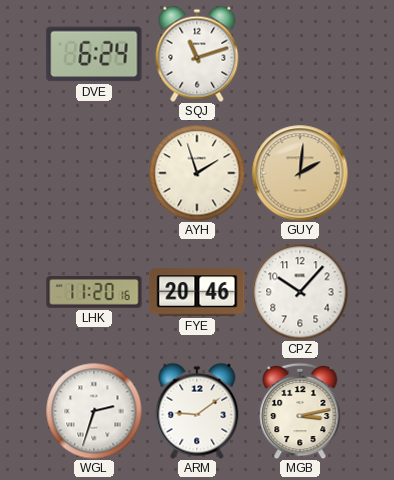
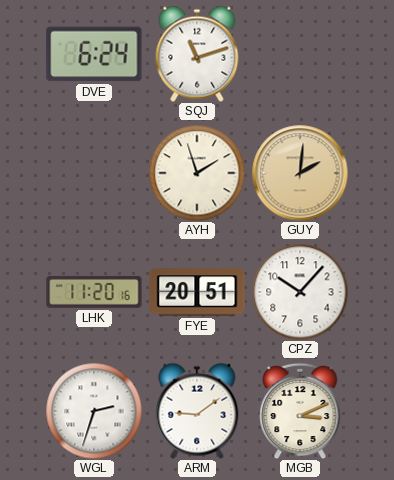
FYE: 20:46 -> 20:51 (197, 292)
MGB: 3:13 -> 3:11 (300, 411)
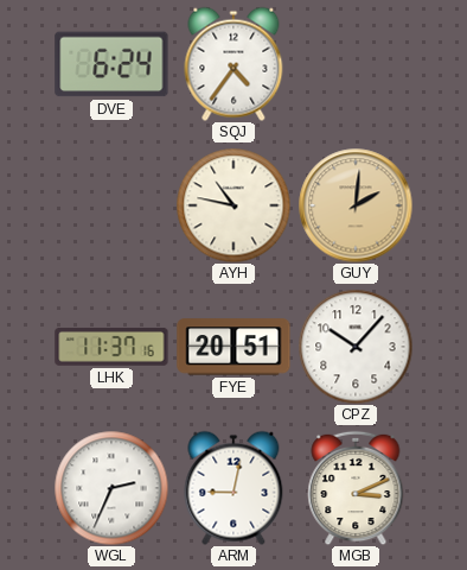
SQJ: 11:12 -> 4:36 (233, 64)
AYH: 1:57 -> 10:47 (233, 205)
LHK: 11:20 -> 11:37 (111, 347)
WGL: 2:33 -> 2:34 (111, 488)
ARM: 9:09 -> 9:02 (233, 488)
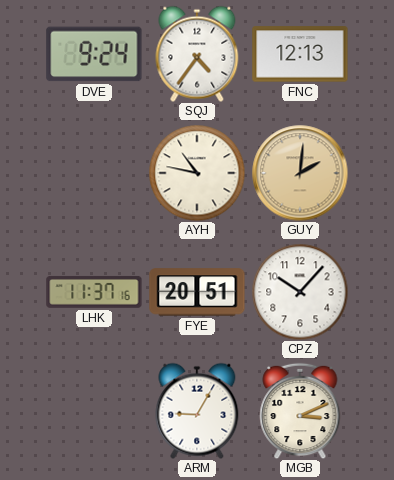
DVE: 6:24 -> 9:24 (94, 54)
FNC: none -> 12:13 (300, 54)
WGL: 2:34 -> none (111, 488)
ARM: 9:02 -> 9:05 (197, 411)
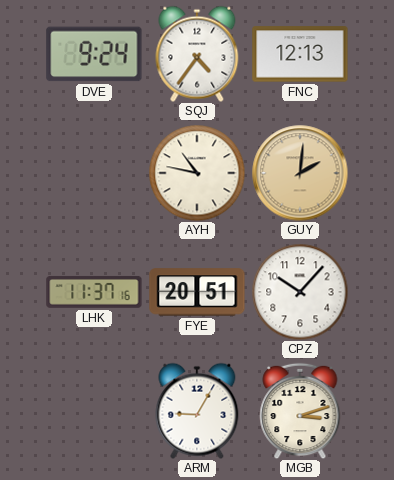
MGB: 3:11 -> 3:12 (300, 411)
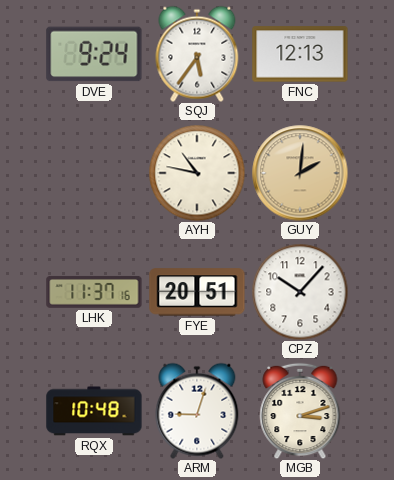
SQJ: 4:36 -> 5:36 (197, 54)
RQX: none -> 10:48 (94, 411)
ARM: 9:05 -> 9:03 (197, 411)
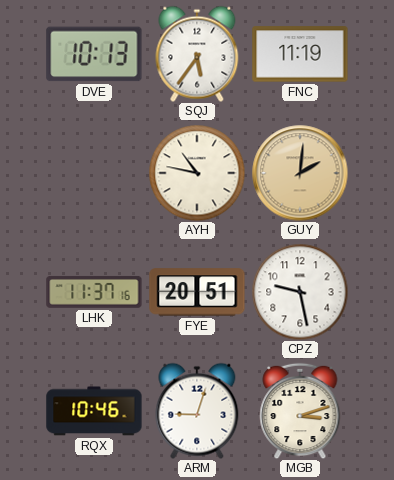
DVE: 9:24 -> 10:13 (94, 54)
FNC: 12:13 -> 11:19 (300, 54)
CPZ: 10:07 -> 9:28 (300, 292)
RQX: 10:48 -> 10:46 (94, 411)
